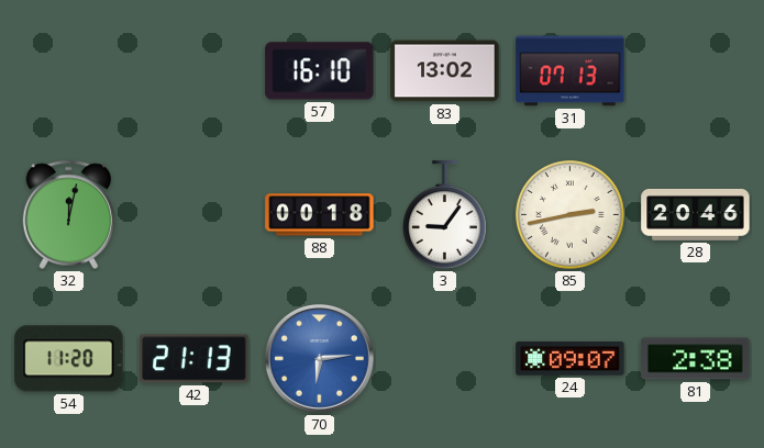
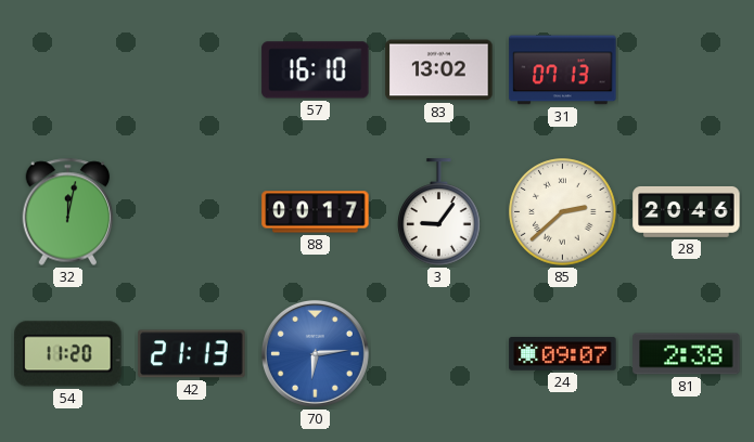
88: 00:18 -> 00:17 (316, 212)
85: 2:43 -> 2:38 (563, 212)
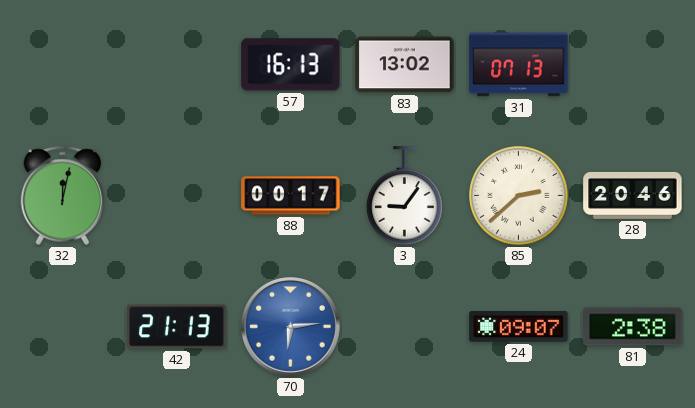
57: 16:10 -> 16:13 (291, 65)
54: 11:20 -> none (68, 354)
